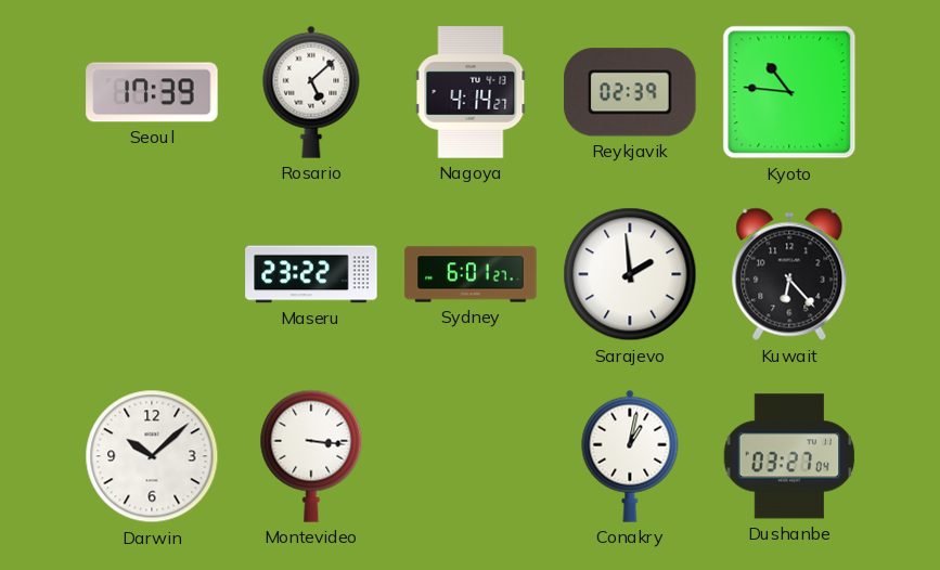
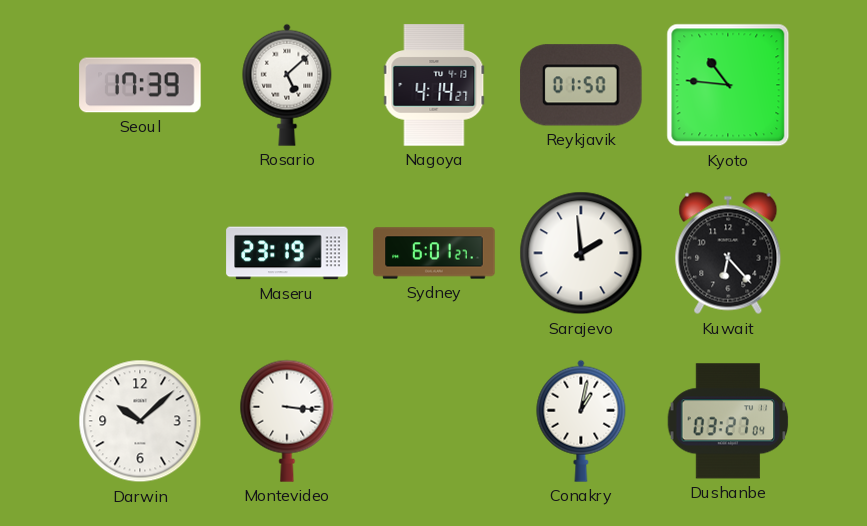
Reykjavik: 02:39 -> 01:50 (581, 85)
Maseru: 23:22 -> 23:19 (287, 253)
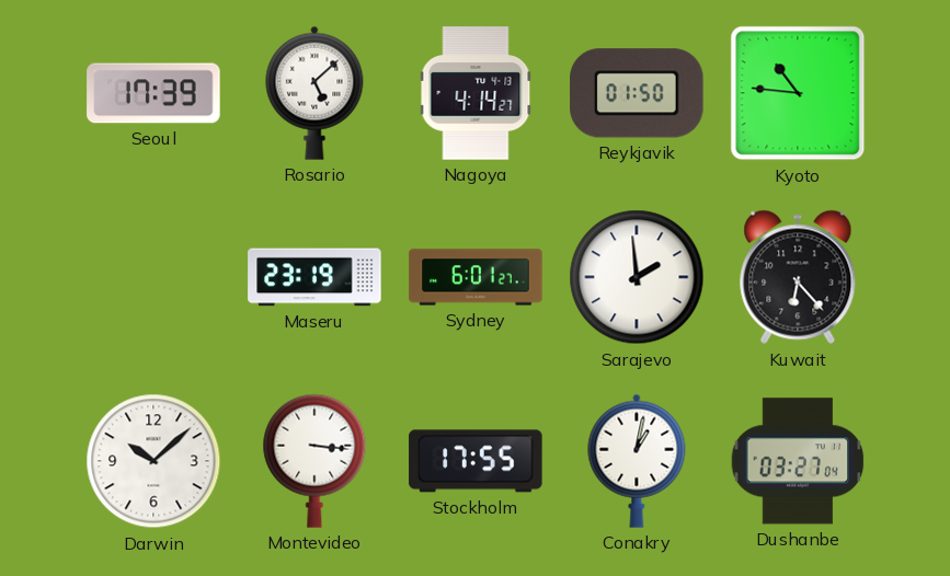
Stockholm: none -> 17:55 (476, 461)
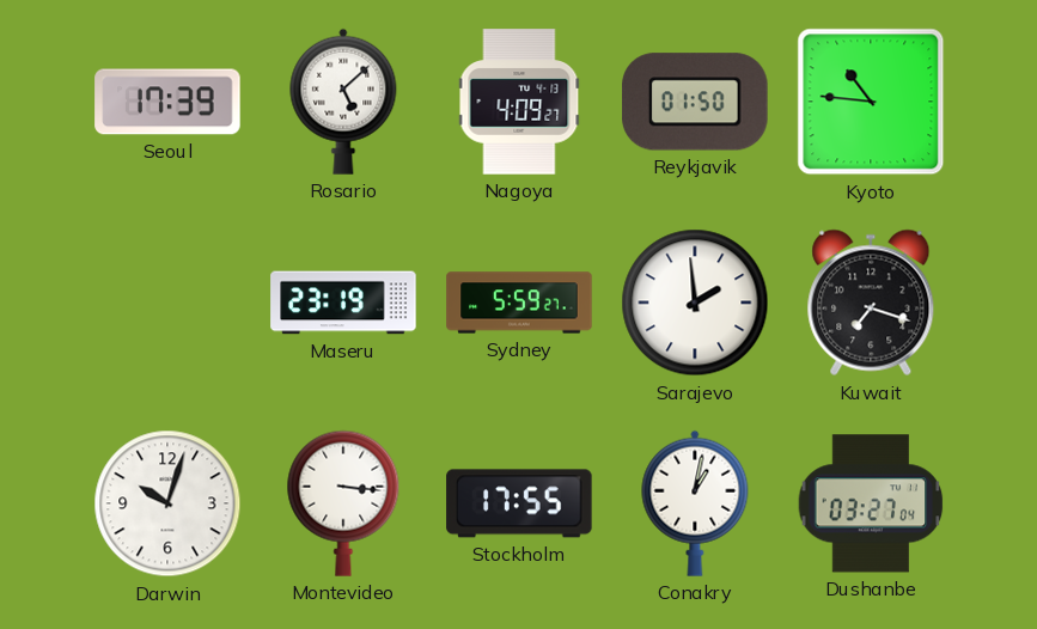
Nagoya: 4:14 -> 4:09 (519, 102)
Sydney: 6:01 -> 5:59 (519, 303)
Kuwait: 6:23 -> 7:18 (871, 303)
Darwin: 10:08 -> 10:03 (167, 503)
